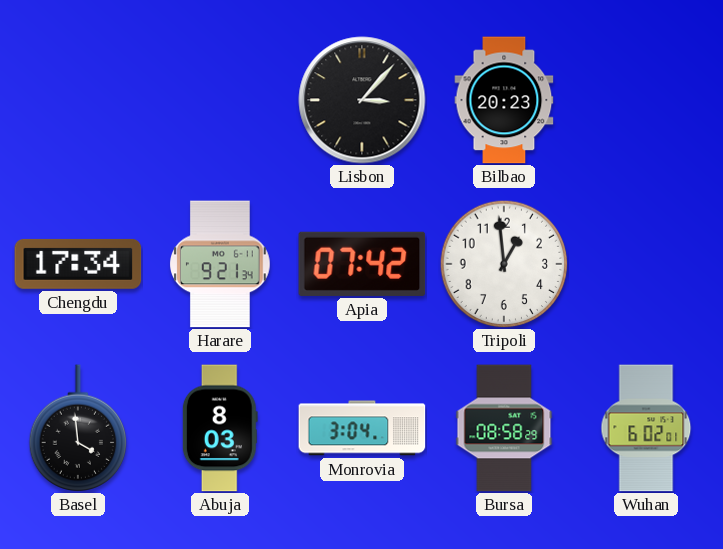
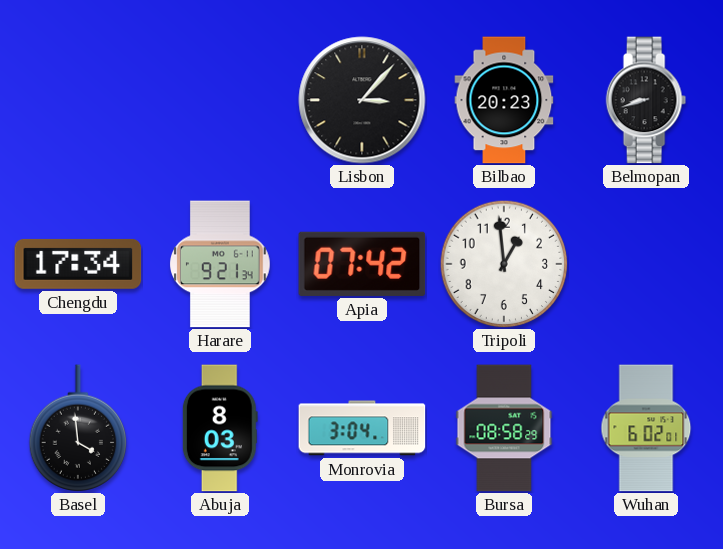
Belmopan: none -> 8:42 (646, 100)
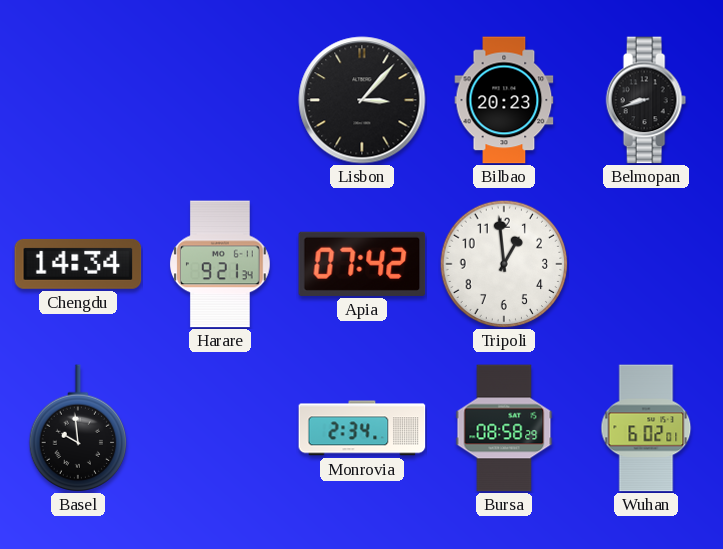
Chengdu: 17:34 -> 14:34 (78, 264)
Basel: 3:59 -> 9:59 (78, 428)
Abuja: 8:03 -> none (220, 428)
Monrovia: 3:04 -> 2:34 (362, 428)
